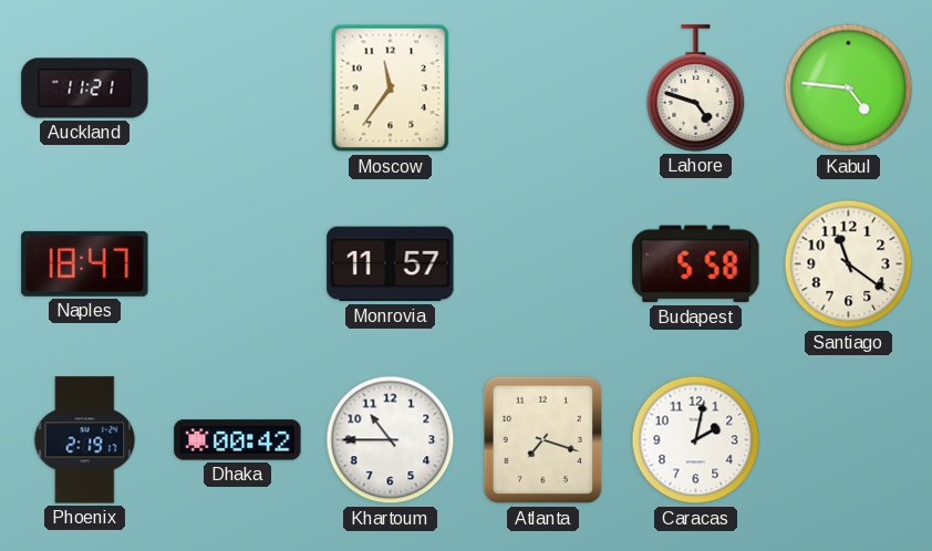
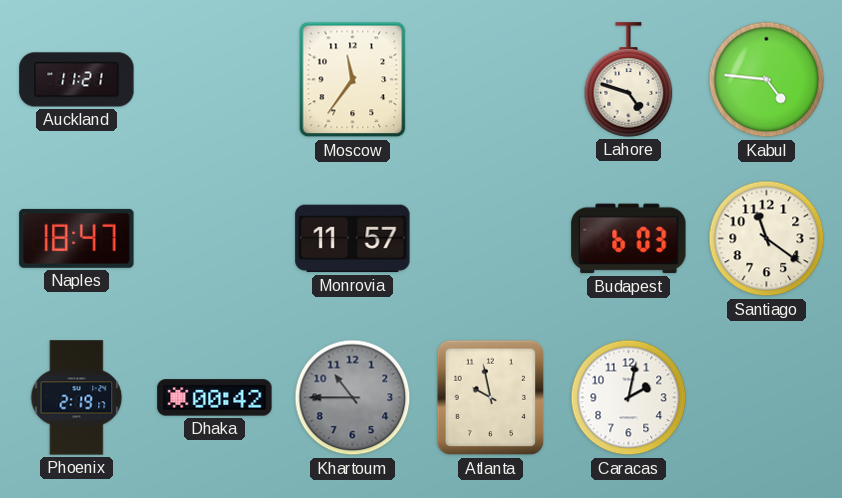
Budapest: 5:58 -> 6:03 (629, 239)
Khartoum dial: white -> grey (353, 398)
Atlanta: 7:18 -> 9:58 (491, 398)
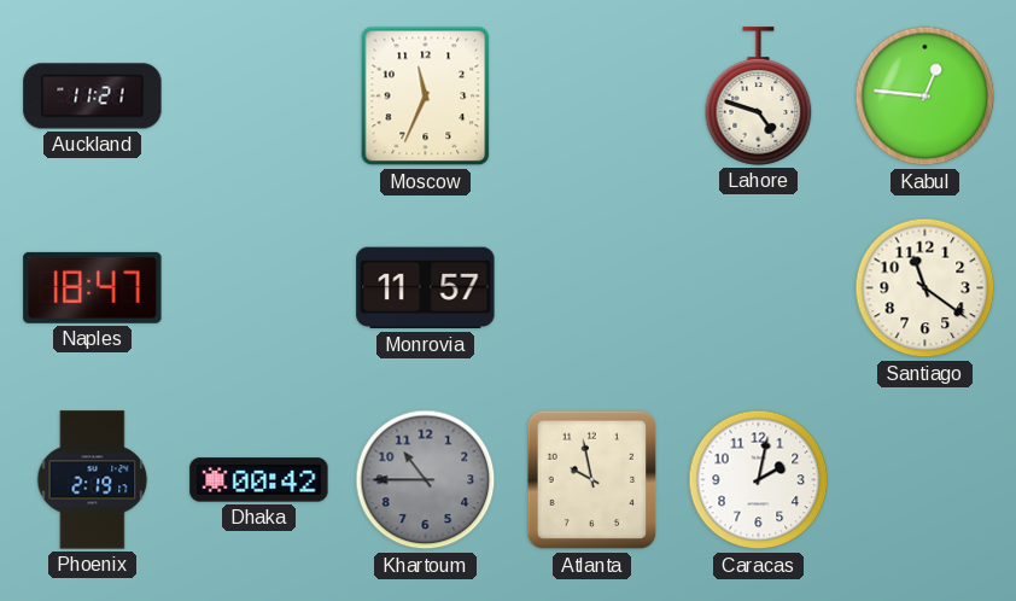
Moscow: 11:36 -> 11:34 (426, 97)
Kabul: 4:46 -> 12:46 (926, 97)
Budapest: 6:03 -> none (629, 239)
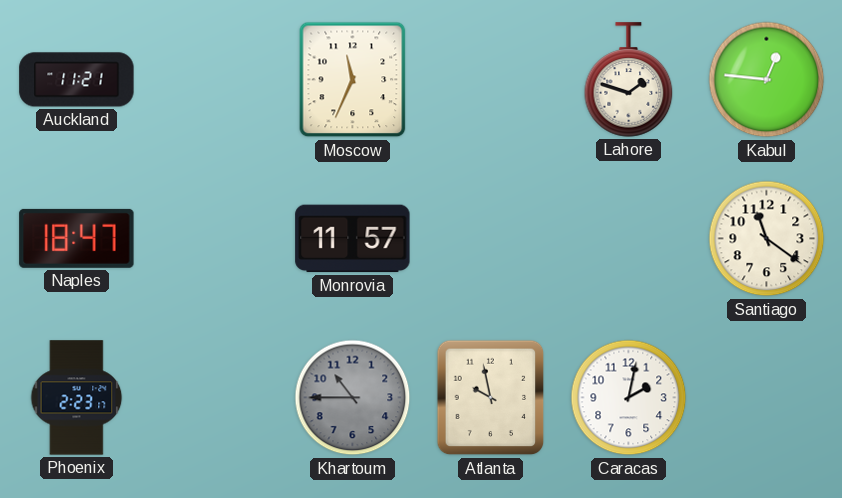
Lahore: 4:48 -> 1:48 (629, 80)
Phoenix: 2:19 -> 2:23 (77, 398)
Dhaka: 00:42 -> none (259, 480)
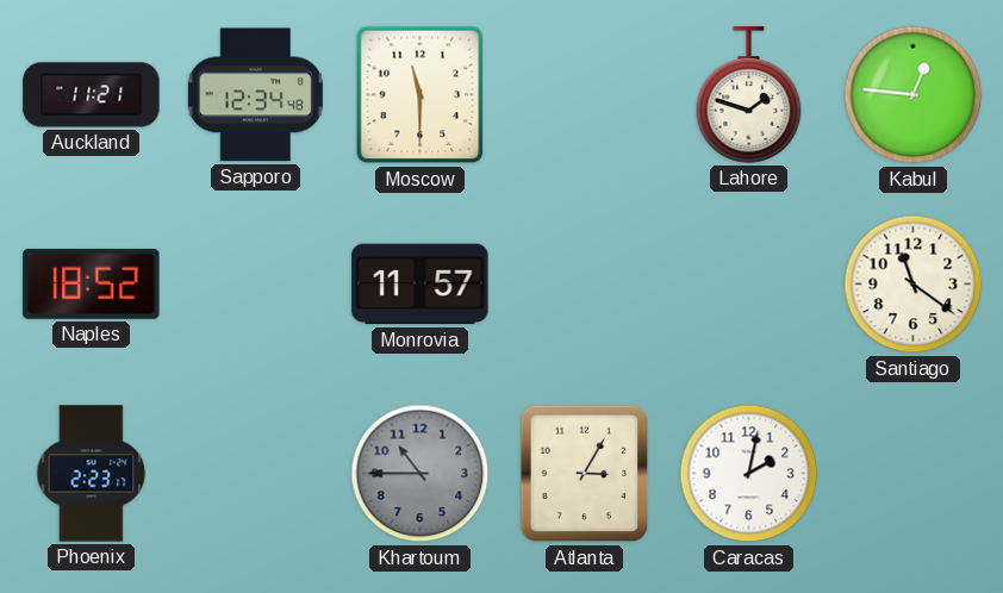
Sapporo: none -> 12:34 (255, 95)
Moscow: 11:34 -> 11:30 (420, 95)
Naples: 18:47 -> 18:52 (92, 283)
Atlanta: 9:58 -> 3:05 (585, 474)
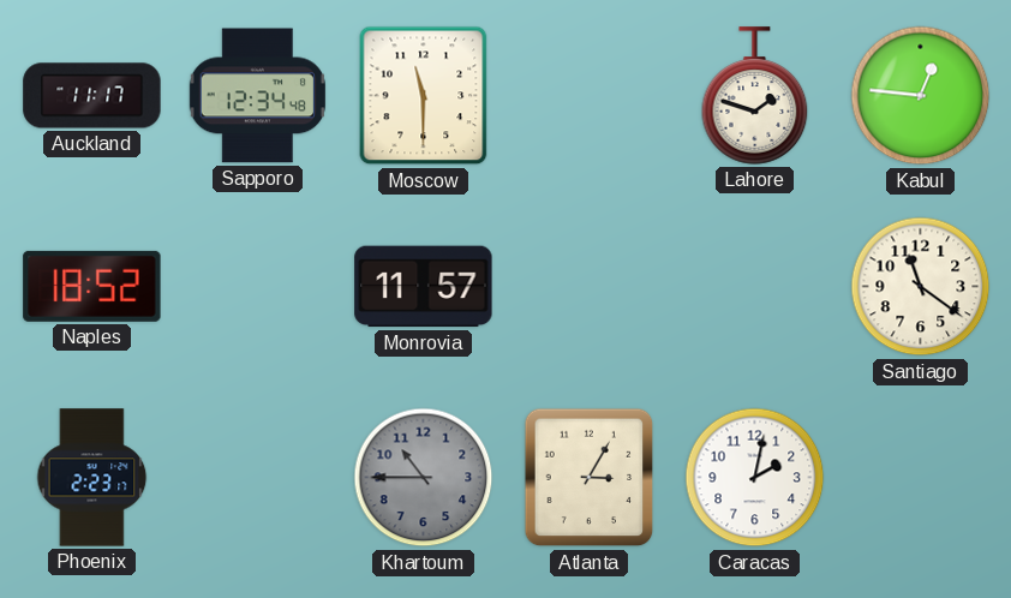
Auckland: 11:21 -> 11:17 (92, 96)
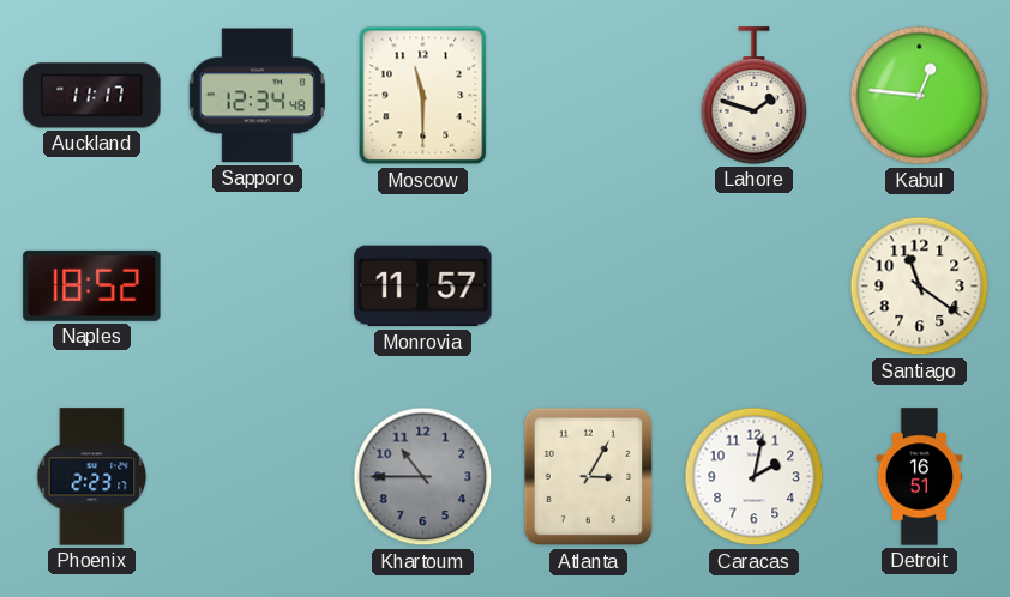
Detroit: none -> 16:51 (920, 477)
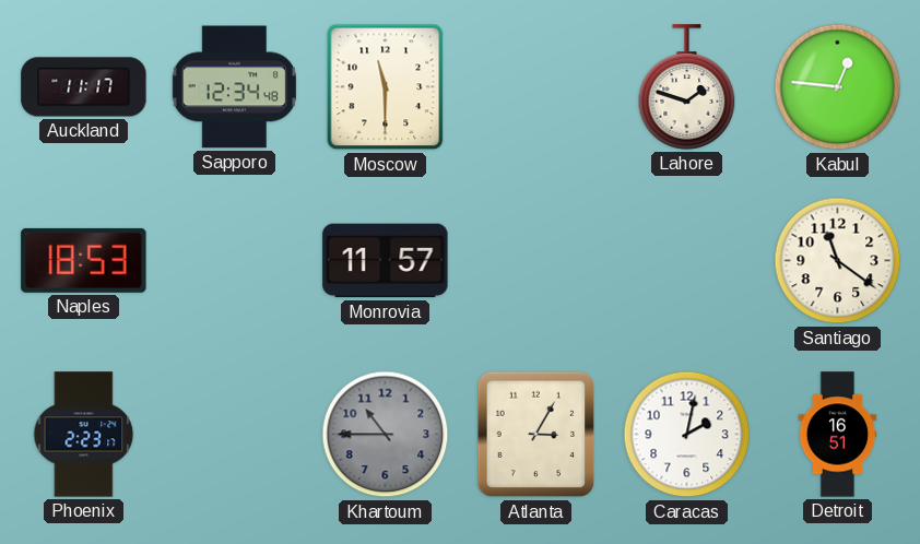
Naples: 18:52 -> 18:53 (84, 260)
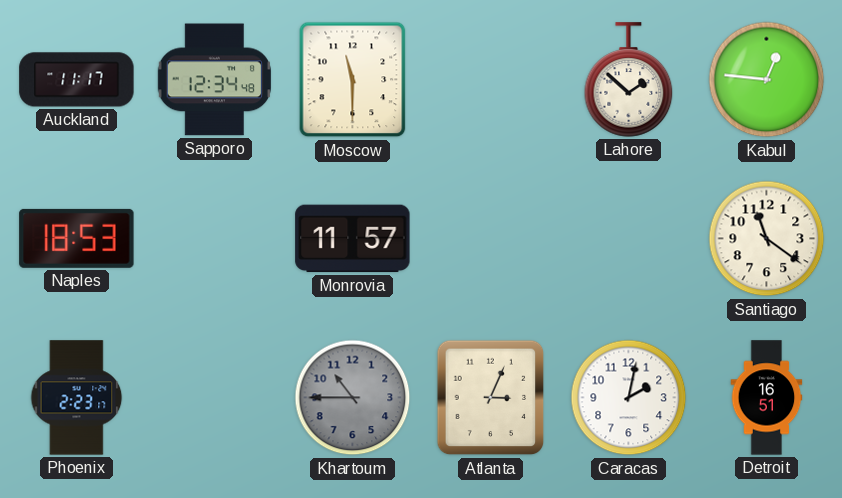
Lahore: 1:48 -> 1:52 (629, 80)
Atlanta: 3:05 -> 3:04 (491, 398)
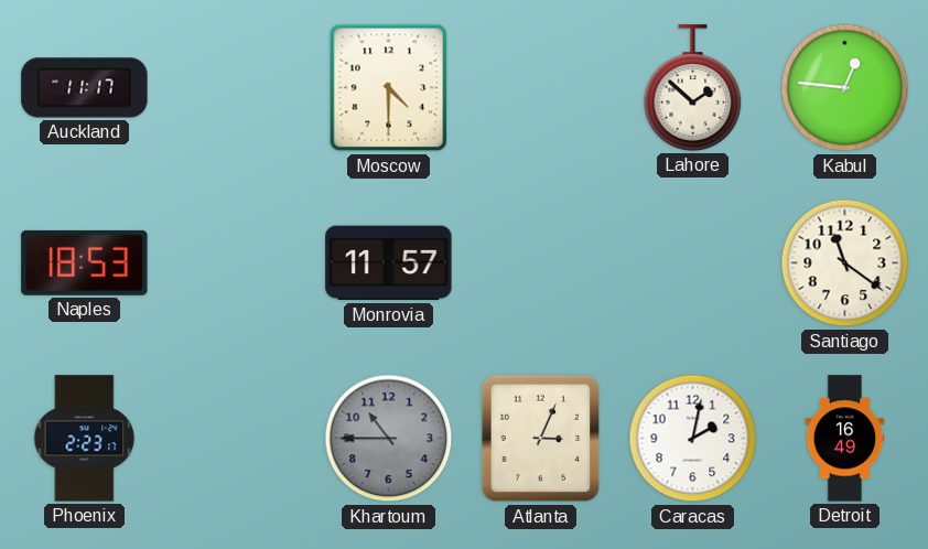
Sapporo: 12:34 -> none (214, 80)
Moscow: 11:30 -> 4:30 (389, 88)
Detroit: 16:51 -> 16:49 (845, 439)
